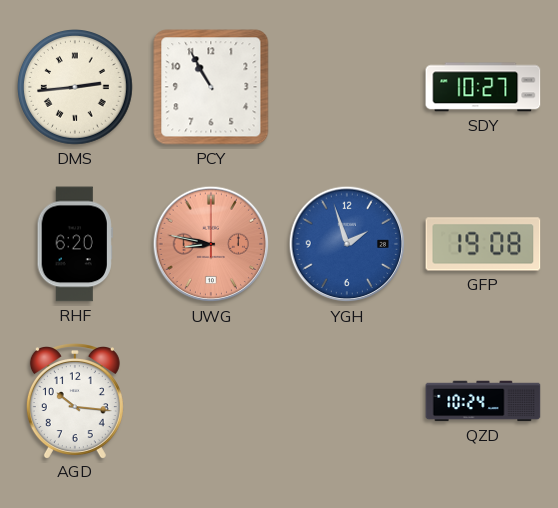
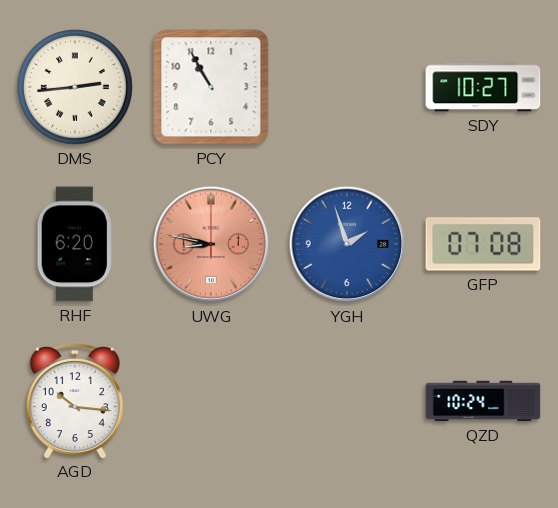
GFP: 19:08 -> 07:08 (483, 244)
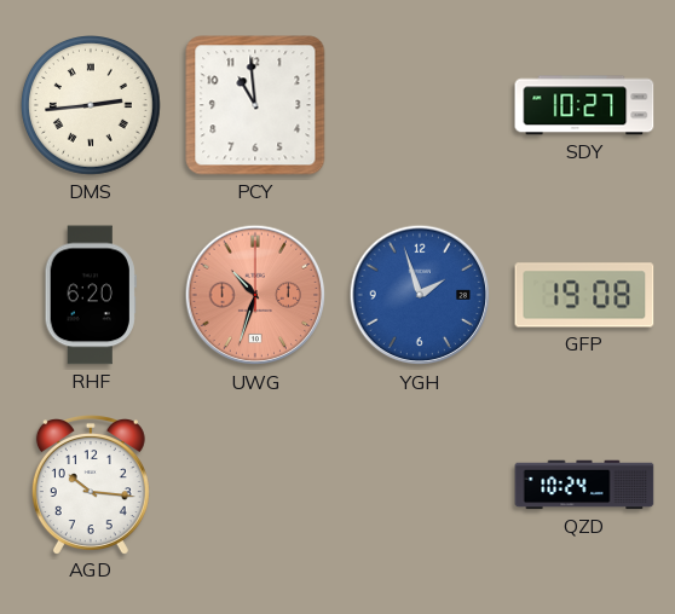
PCY: 10:55 -> 10:59 (255, 105)
UWG: 8:47 -> 10:33 (255, 295)
GFP: 07:08 -> 19:08 (584, 295)
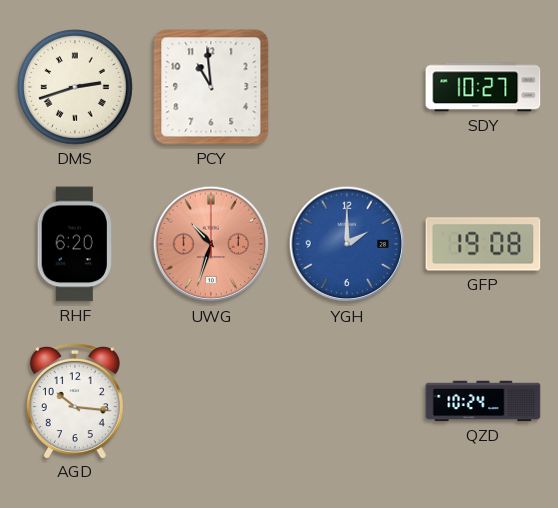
DMS: 2:44 -> 2:42 (76, 88)
YGH: 1:57 -> 2:00 (347, 244)
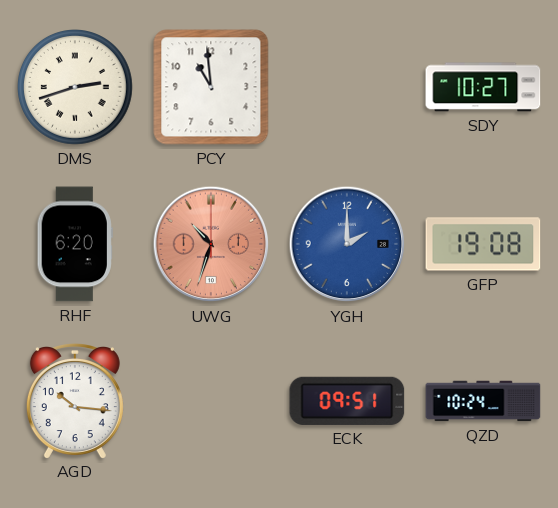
ECK: none -> 09:51 (347, 401)
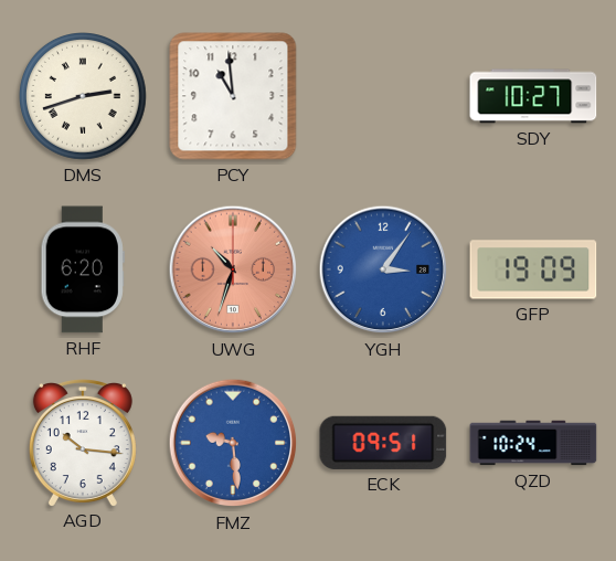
YGH: 2:00 -> 3:06 (383, 269)
GFP: 19:08 -> 19:09 (533, 269)
FMZ: none -> 9:29 (233, 443)
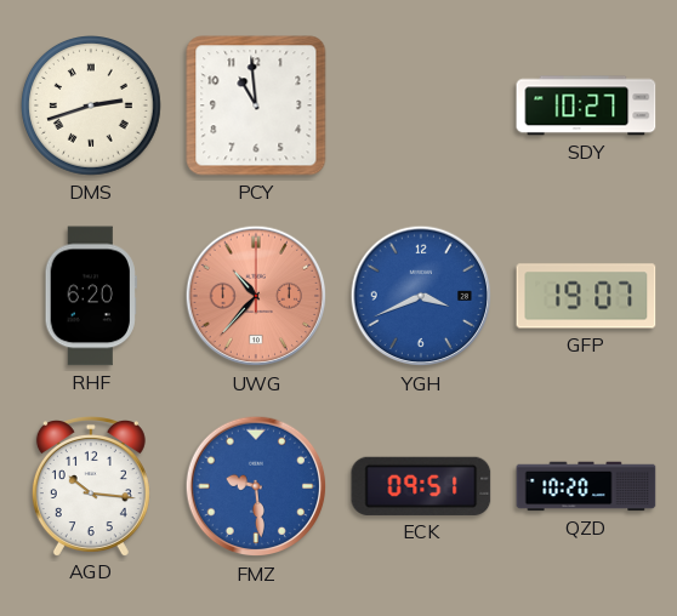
UWG: 10:33 -> 10:37 (256, 296)
YGH: 3:06 -> 3:41 (421, 296)
GFP: 19:09 -> 19:07 (586, 296)
QZD: 10:24 -> 10:20 (586, 486)
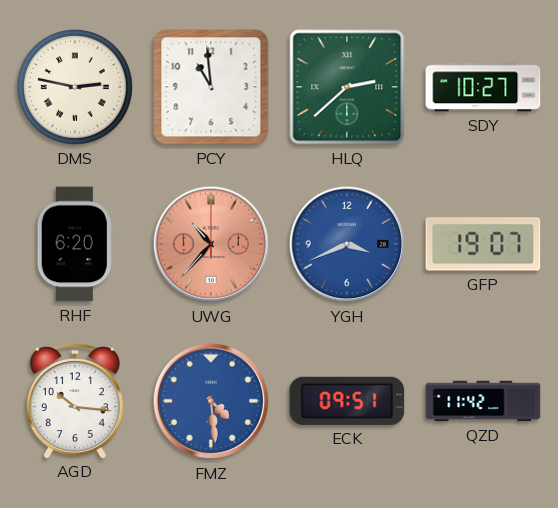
DMS: 2:42 -> 2:47 (76, 88)
HLQ: none -> 2:38 (347, 87)
FMZ: 9:29 -> 4:29 (211, 401)
QZD: 10:20 -> 11:42 (483, 401)
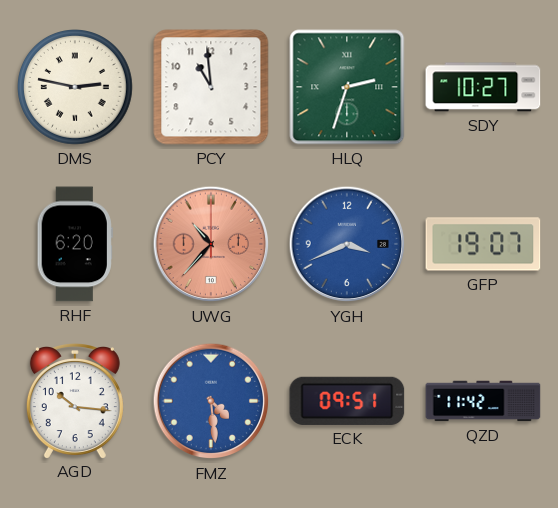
HLQ: 2:38 -> 2:33 (347, 87)
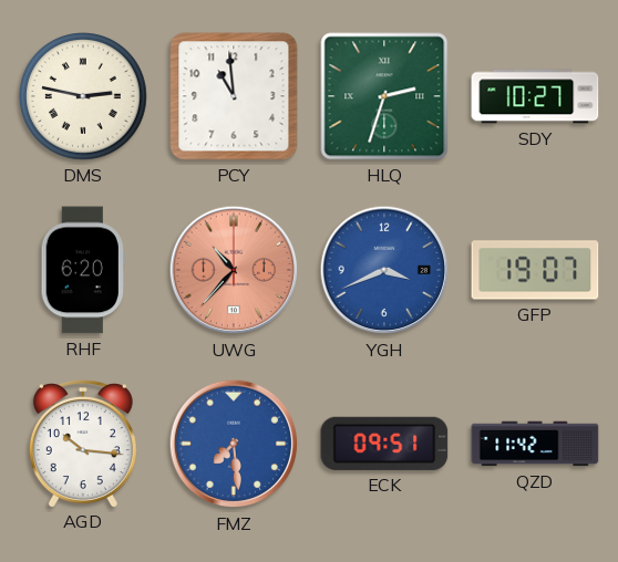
FMZ: 4:29 -> 7:29 (234, 444)
